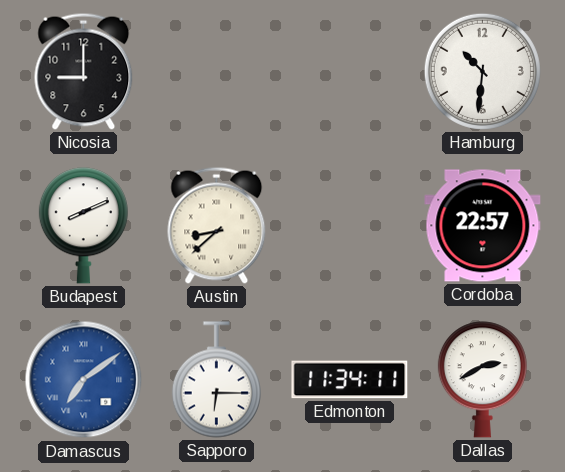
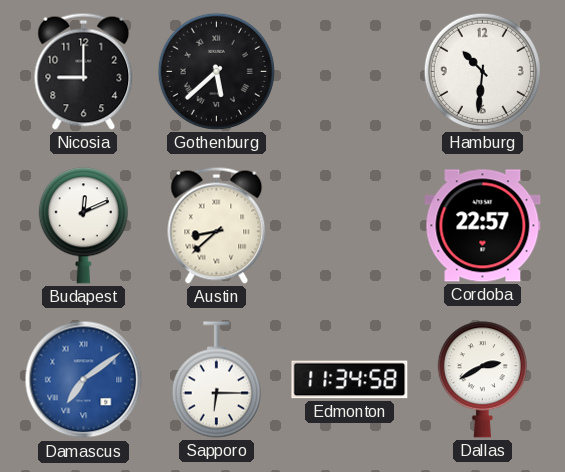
Gothenburg: none -> 5:38 (216, 71)
Budapest: 8:11 -> 12:11 (83, 226)
Edmonton: 11:34:11 -> 11:34:58 (350, 380)
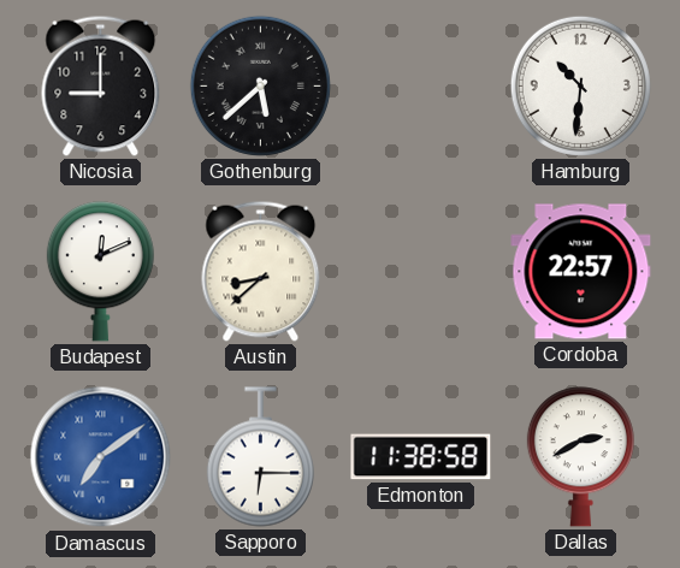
Edmonton: 11:34 -> 11:38 (421, 457)
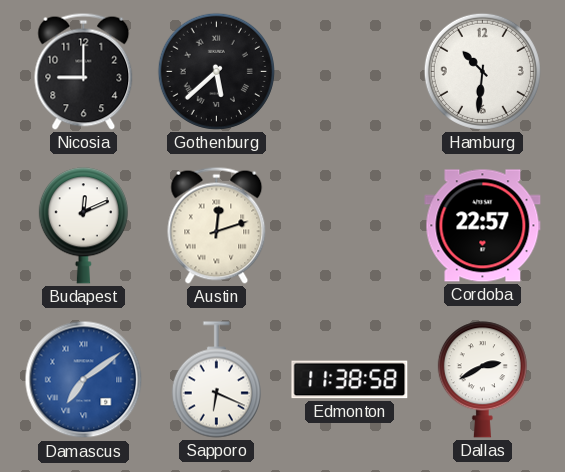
Austin: 8:38 -> 12:12 (217, 225)
Sapporo: 6:15 -> 6:19 (216, 380)
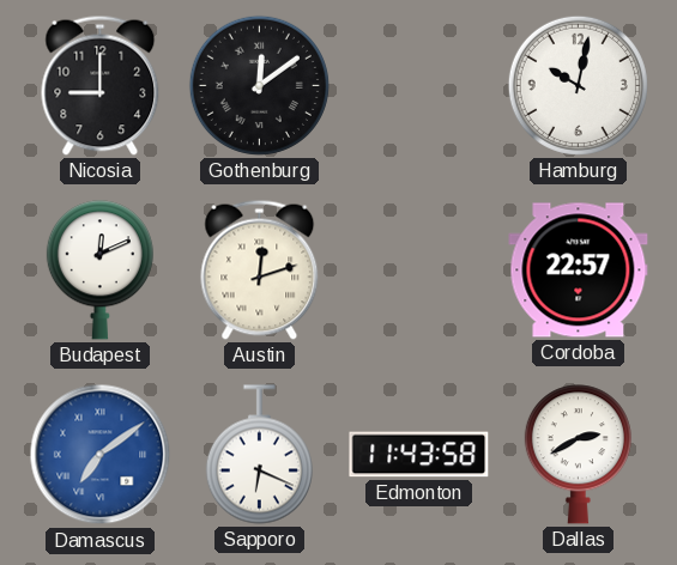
Gothenburg: 5:38 -> 12:09 (259, 85)
Hamburg: 10:31 -> 10:02 (578, 85)
Edmonton: 11:38 -> 11:43 (419, 455)
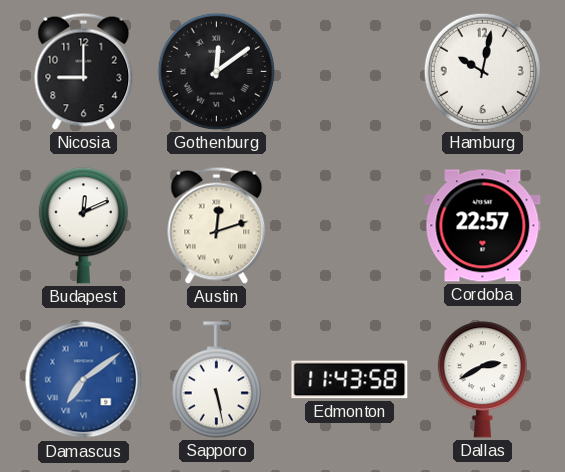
Sapporo: 6:19 -> 5:28 (216, 380)
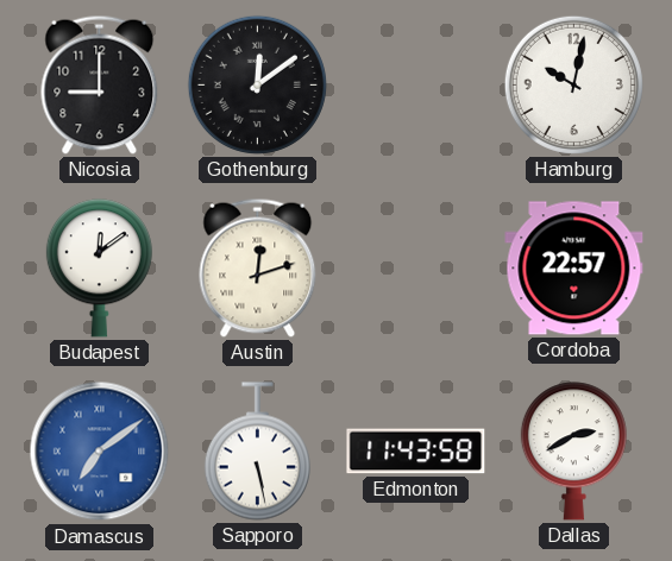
Budapest: 12:11 -> 12:09 (99, 269)
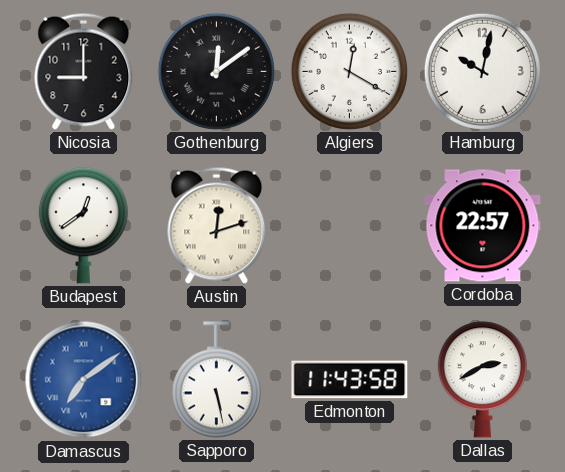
Algiers: none -> 12:20 (349, 71)
Budapest: 12:09 -> 12:39 (83, 226)
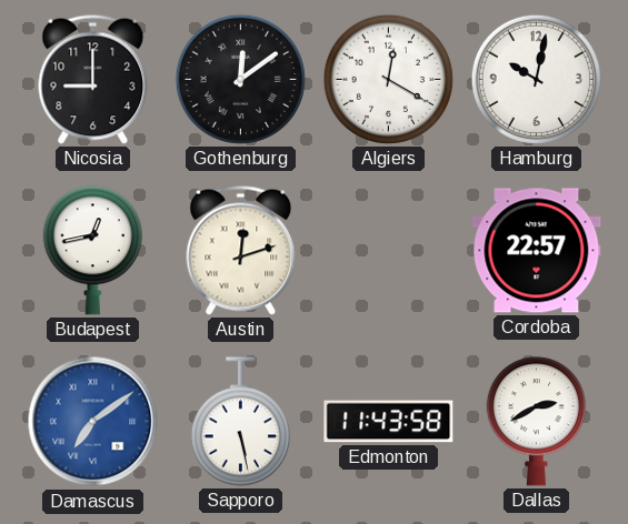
Budapest: 12:39 -> 12:43 (92, 251)
